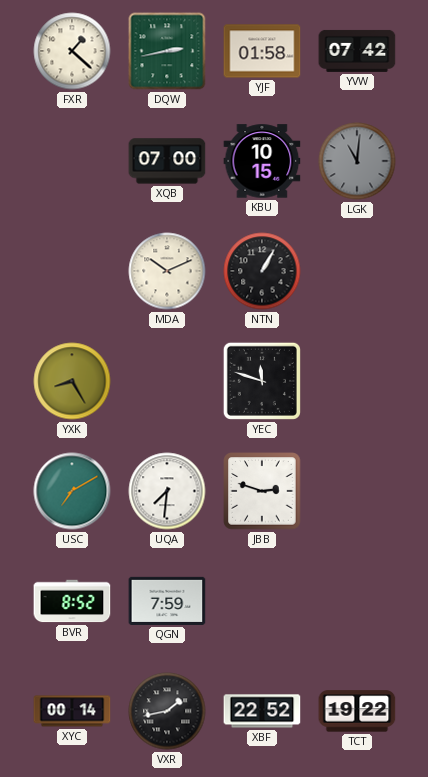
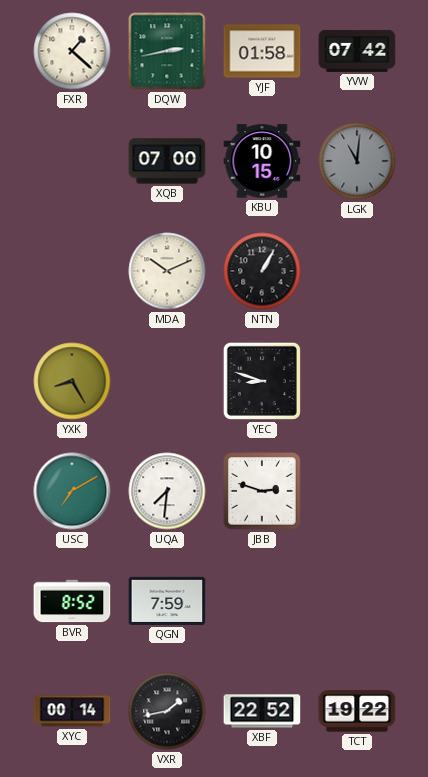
YEC: 11:48 -> 8:48 (262, 381)
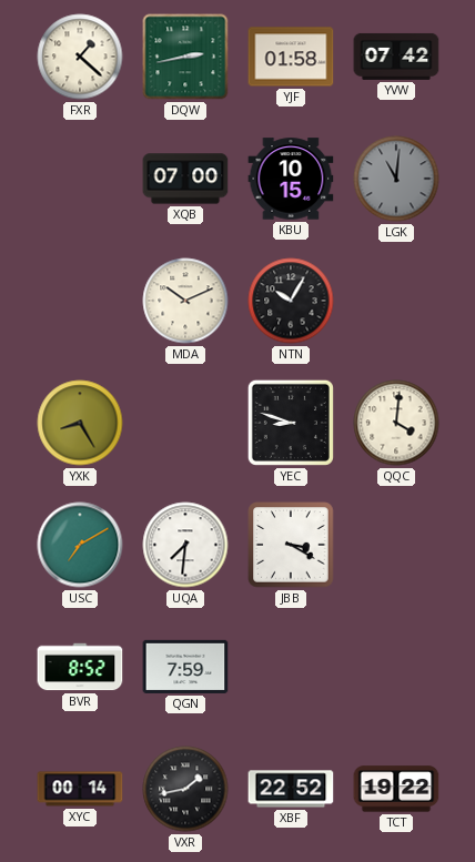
NTN: 1:05 -> 10:05 (291, 301)
QQC: none -> 4:01 (396, 423)
JBB: 2:48 -> 3:20 (291, 545)
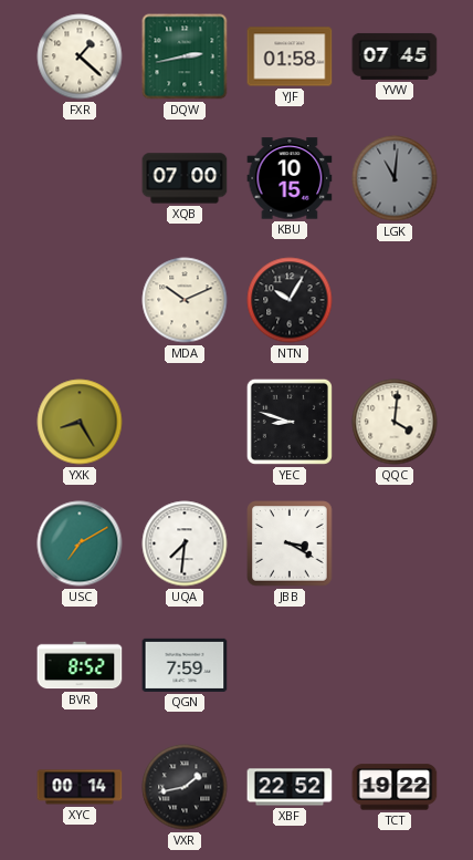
YVW: 07:42 -> 07:45 (395, 56)
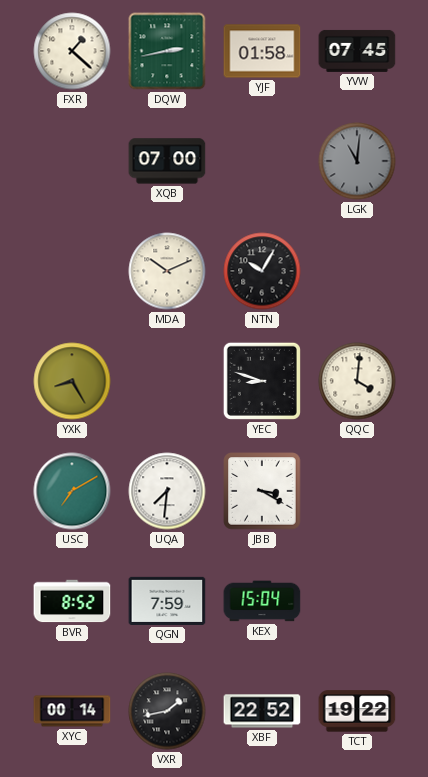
KBU: 10:15 -> none (290, 178)
KEX: none -> 15:04 (262, 601)
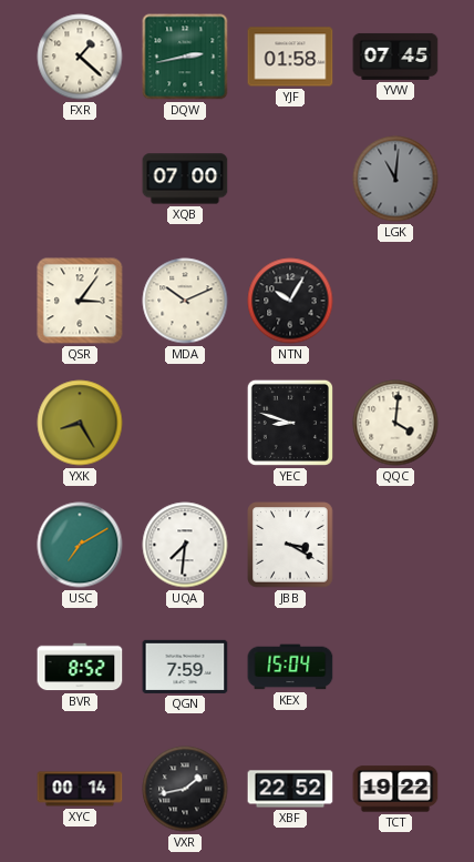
QSR: none -> 3:06 (80, 301)
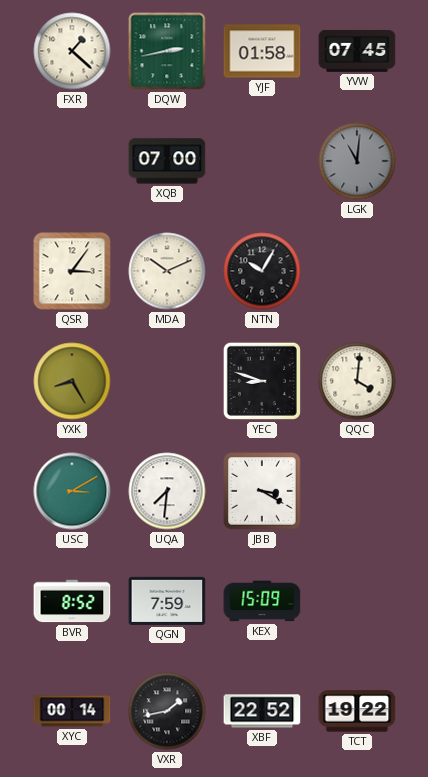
USC: 7:10 -> 3:10 (72, 491)
KEX: 15:04 -> 15:09 (262, 601)
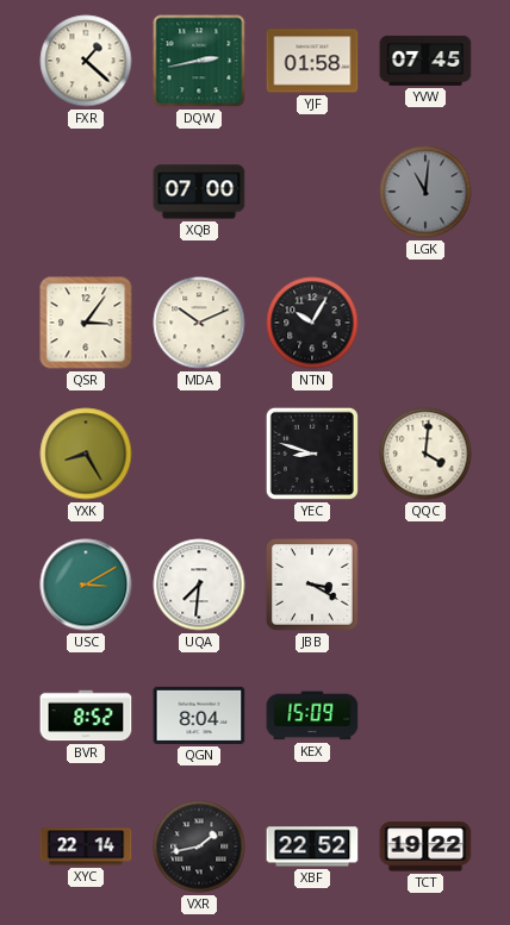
QGN: 7:59 -> 8:04 (199, 715)
XYC: 00:14 -> 22:14 (86, 846)
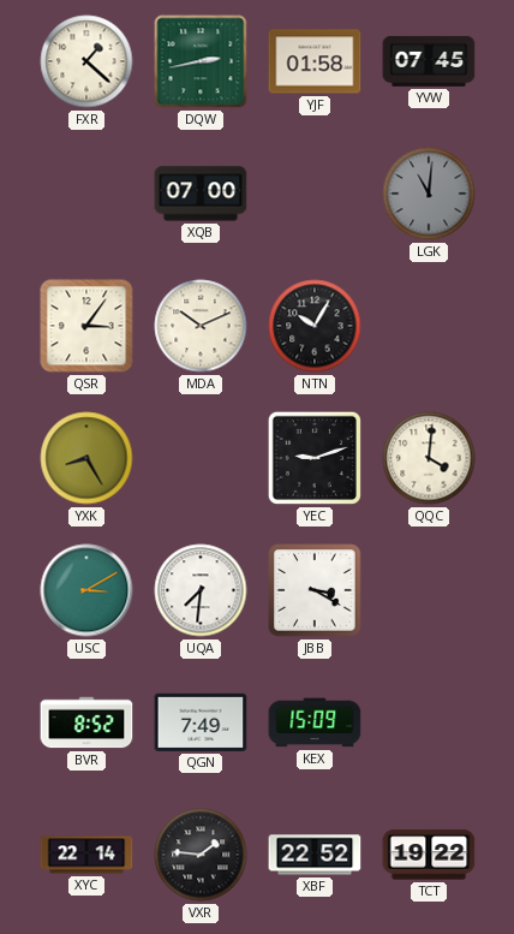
YEC: 8:48 -> 9:12 (315, 458)
QGN: 8:04 -> 7:49 (201, 722)
VXR: 1:43 -> 1:46 (201, 855)
